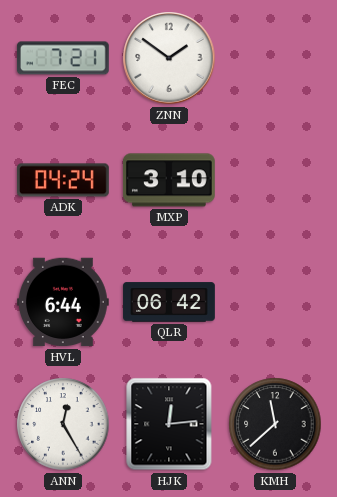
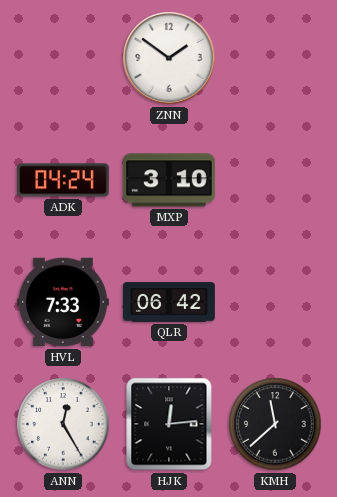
FEC: 7:21 -> none (63, 58)
HVL: 6:44 -> 7:33 (64, 302)
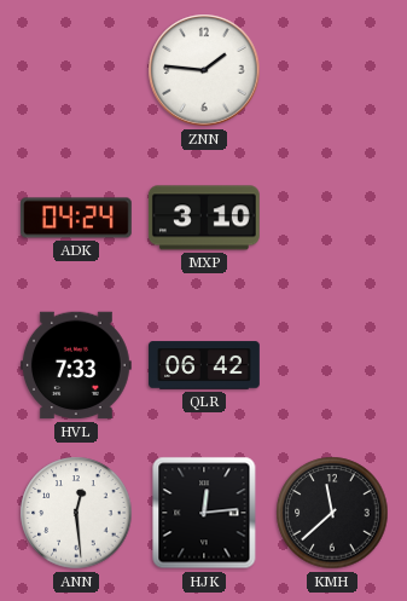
ZNN: 1:51 -> 1:46 (204, 70)
ANN: 12:25 -> 12:29 (76, 513)
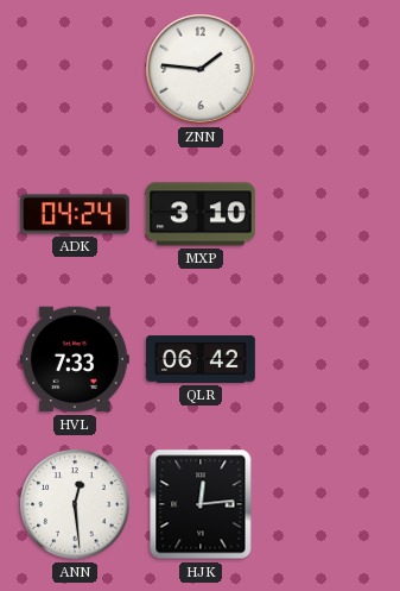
KMH: 11:38 -> none (332, 513)
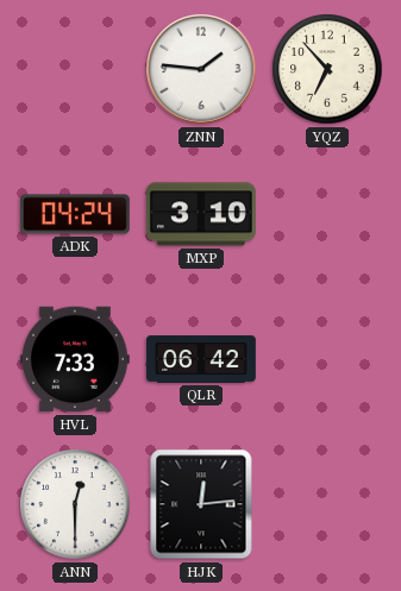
YQZ: none -> 6:53 (327, 69)
ANN: 12:29 -> 12:30 (75, 504)
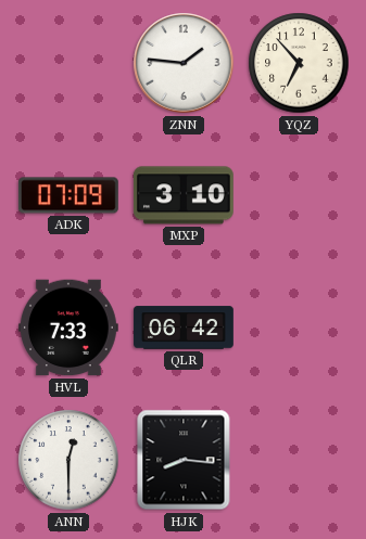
ADK: 04:24 -> 07:09 (70, 195)
HJK: 12:14 -> 8:16 (184, 460)
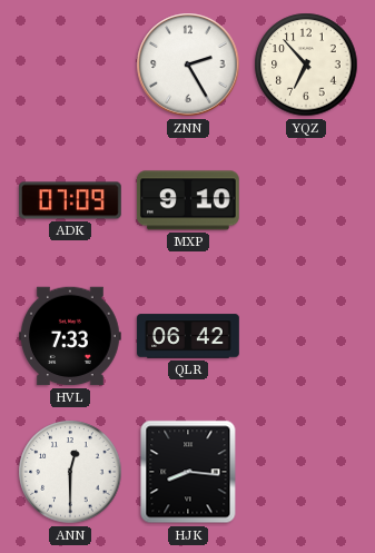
ZNN: 1:46 -> 2:25 (188, 65)
MXP: 3:10 -> 9:10 (188, 200)
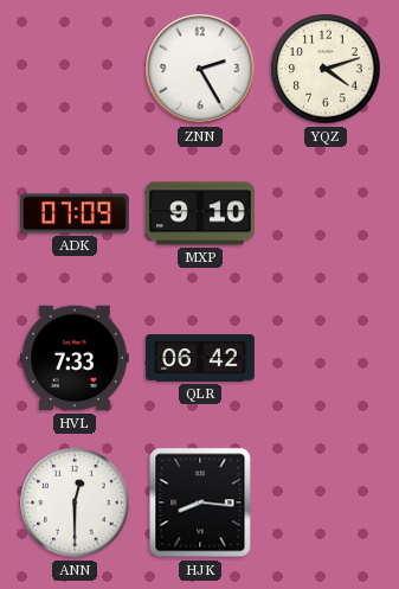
YQZ: 6:53 -> 4:12 (326, 69)
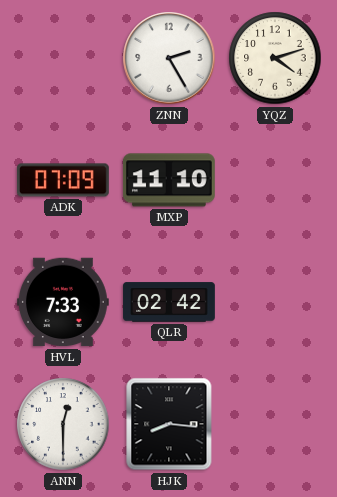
MXP: 9:10 -> 11:10 (169, 180)
QLR: 06:42 -> 02:42 (169, 302)
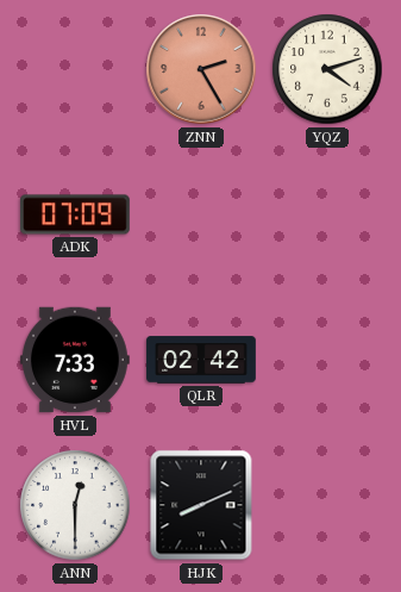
ZNN dial: white -> salmon (201, 69)
MXP: 11:10 -> none (169, 180)
HJK: 8:16 -> 8:11 (201, 505)
